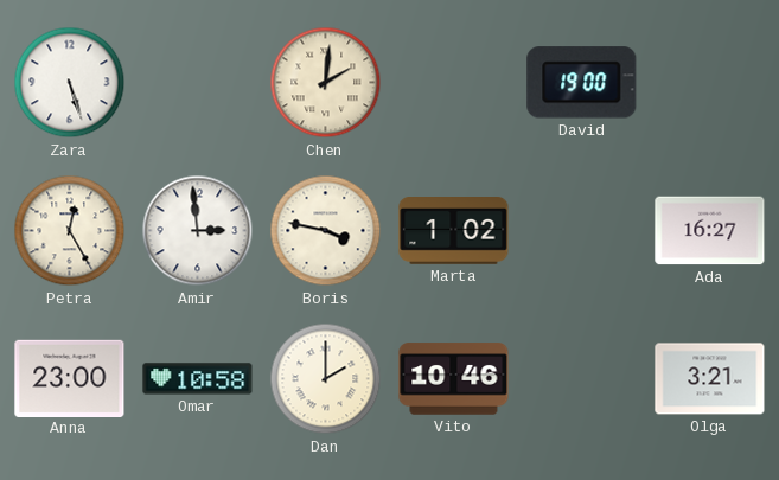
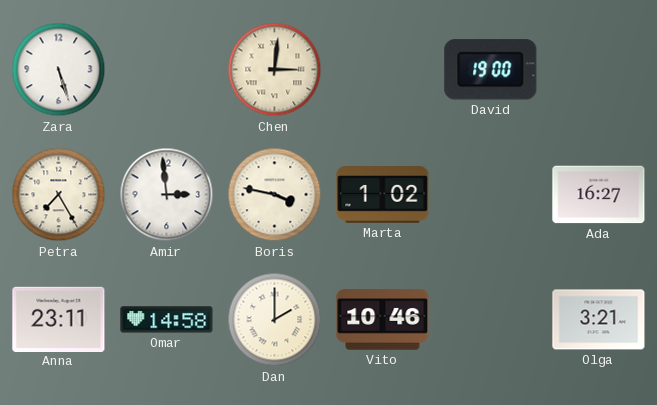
Chen: 2:01 -> 3:01 (275, 70)
Petra: 12:25 -> 7:25 (59, 195)
Anna: 23:00 -> 23:11 (59, 319)
Omar: 10:58 -> 14:58 (167, 320)
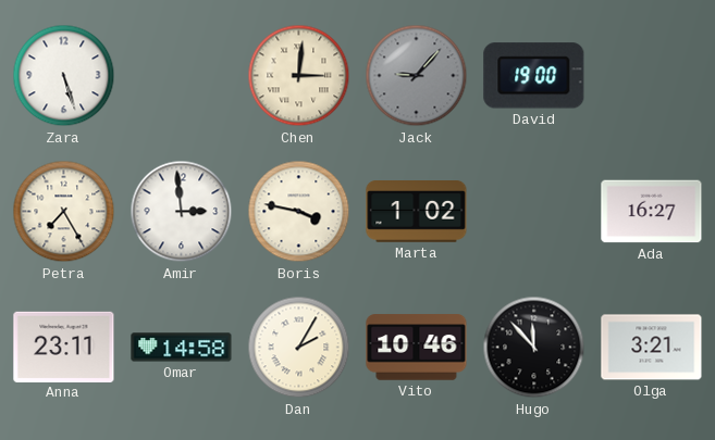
Jack: none -> 9:07 (417, 76)
Dan: 2:00 -> 2:05 (299, 348)
Hugo: none -> 11:53 (534, 348)
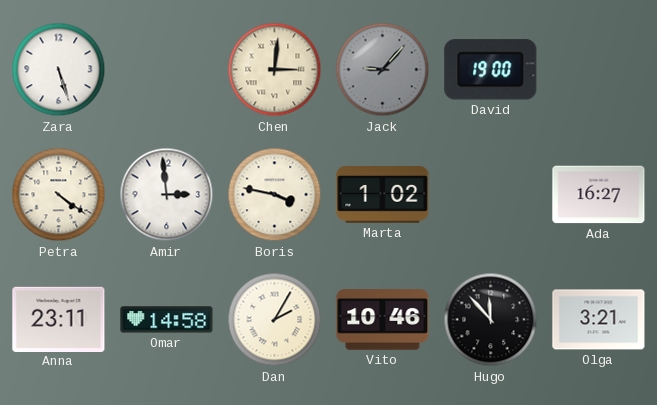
Petra: 7:25 -> 4:21 (59, 195)
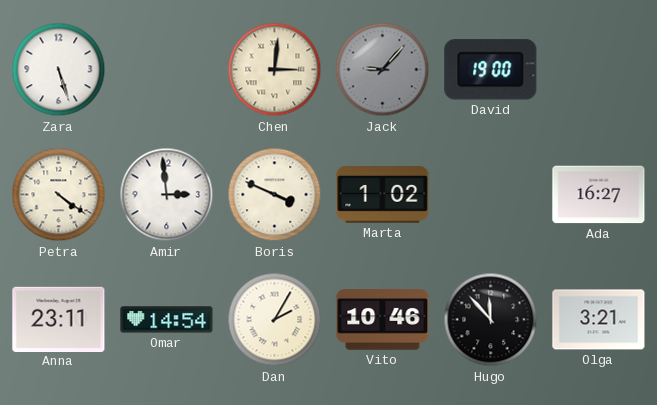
Boris: 3:47 -> 3:49 (275, 195)
Omar: 14:58 -> 14:54 (167, 320)
